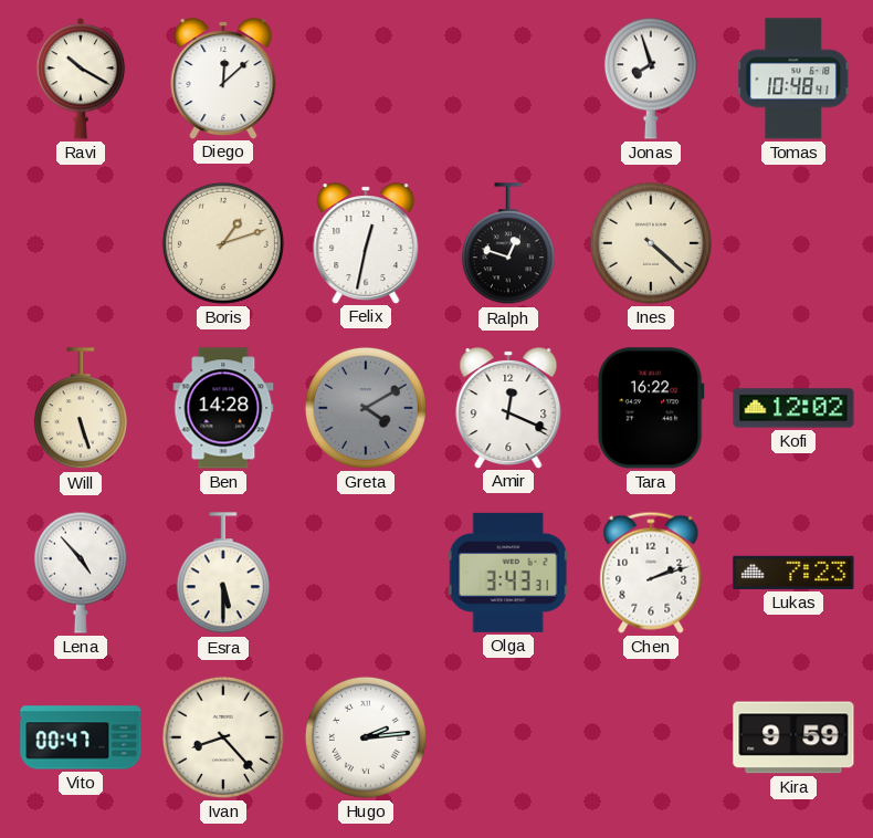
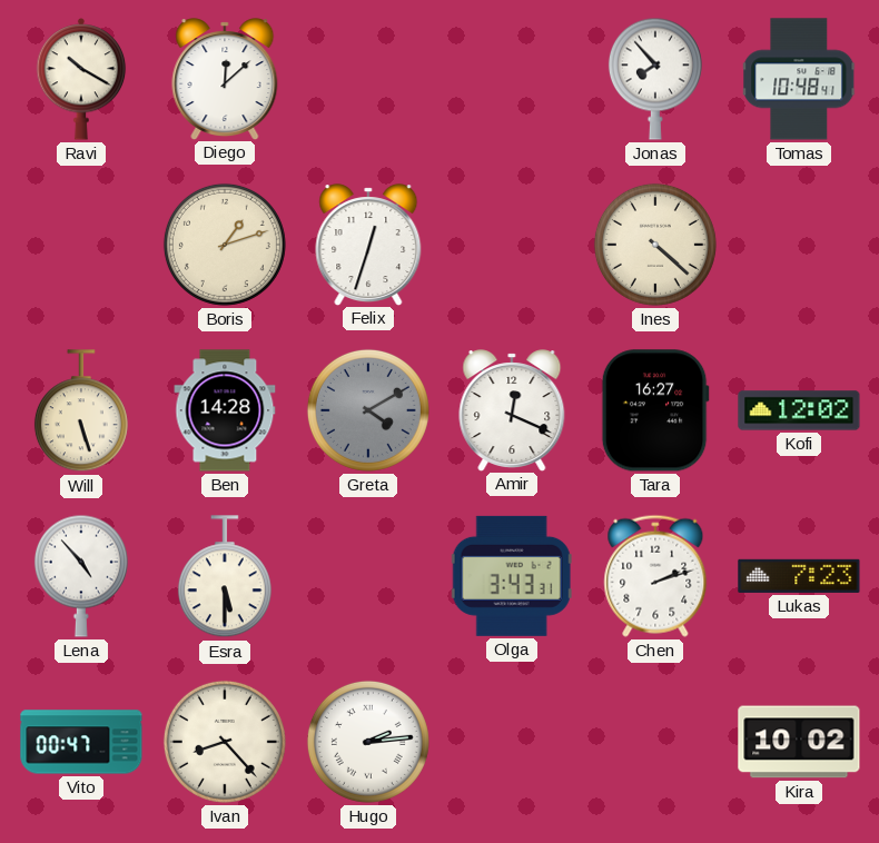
Jonas: 7:57 -> 7:53 (655, 79)
Felix: 12:32 -> 12:33 (368, 245)
Ralph: 12:48 -> none (508, 244)
Tara: 16:22 -> 16:27 (655, 410)
Kira: 9:59 -> 10:02 (799, 742)
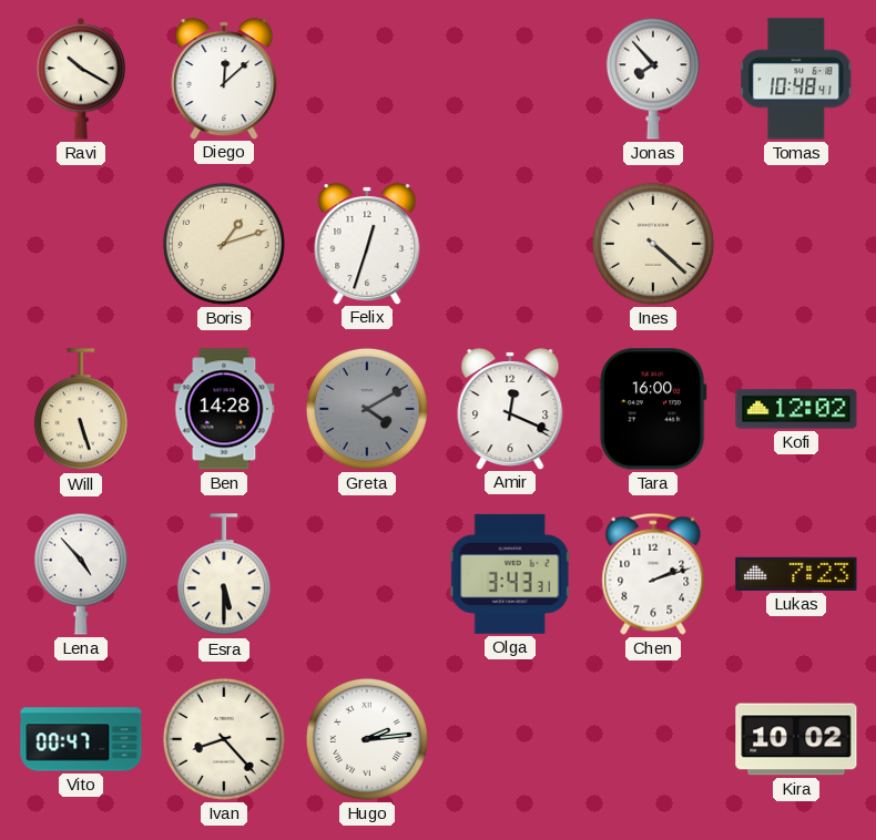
Tara: 16:27 -> 16:00 (653, 409)
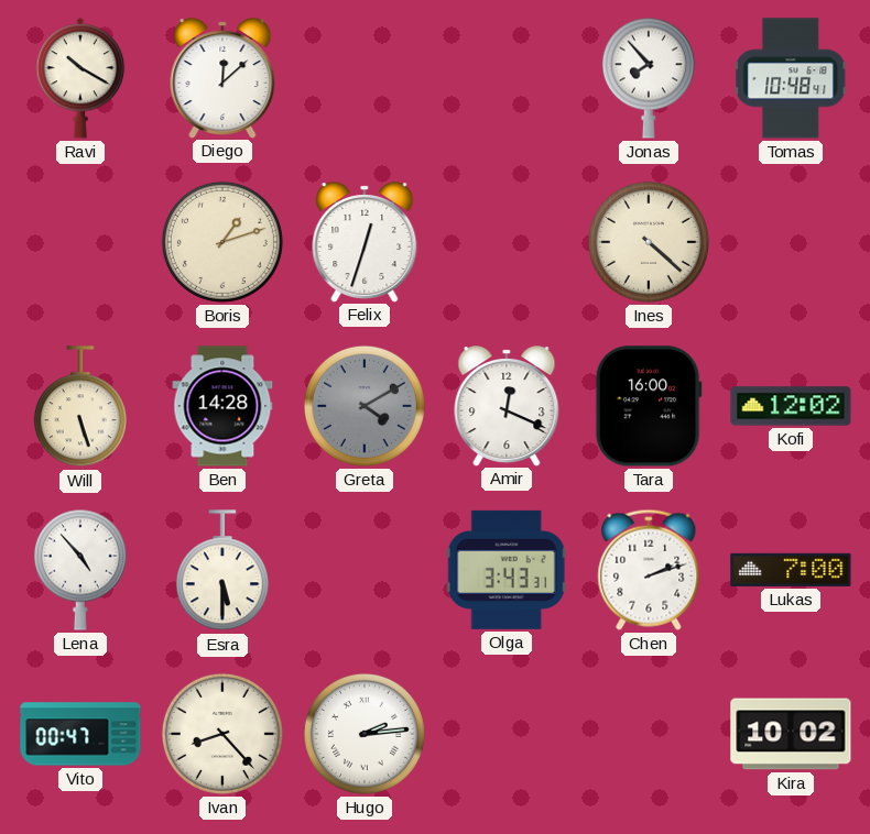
Lukas: 7:23 -> 7:00 (791, 570)
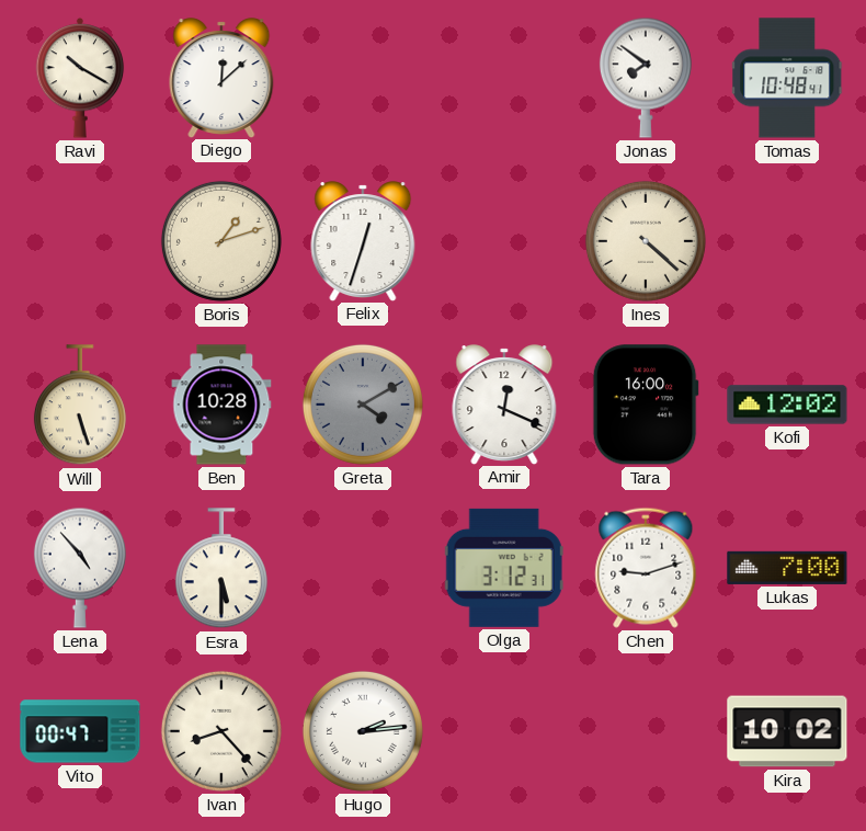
Jonas: 7:53 -> 7:51 (646, 78)
Ben: 14:28 -> 10:28 (221, 405)
Olga: 3:43 -> 3:12 (504, 568)
Chen: 2:12 -> 9:12 (646, 568)
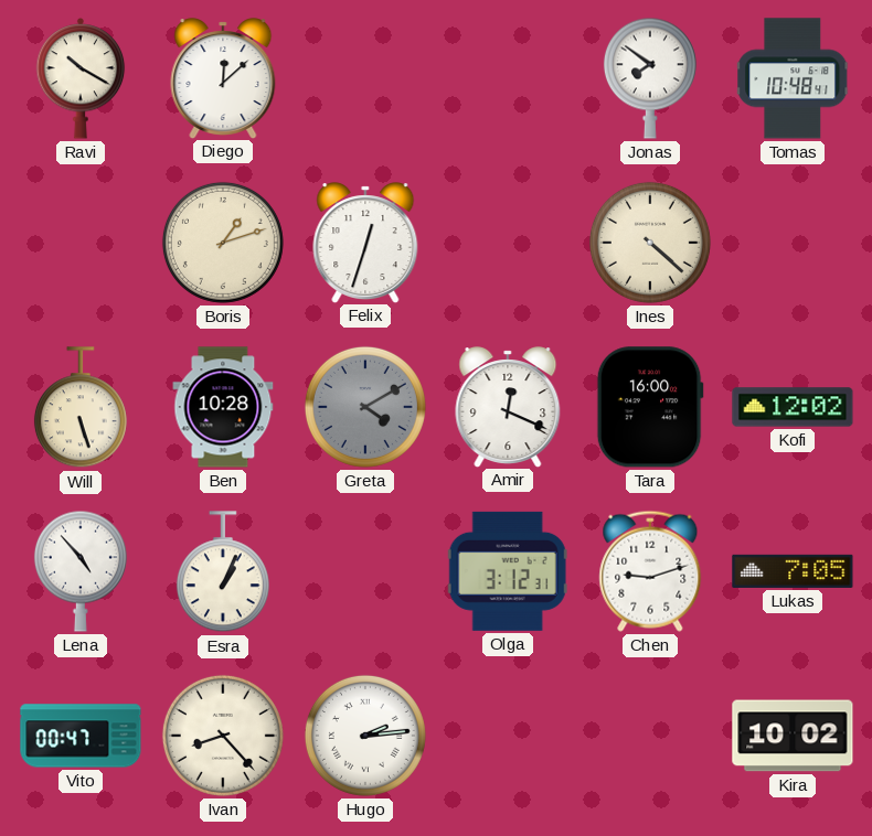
Esra: 5:30 -> 1:04 (223, 572)
Lukas: 7:00 -> 7:05 (793, 571)
